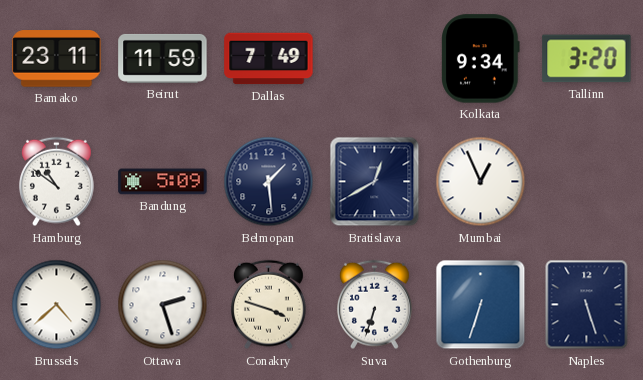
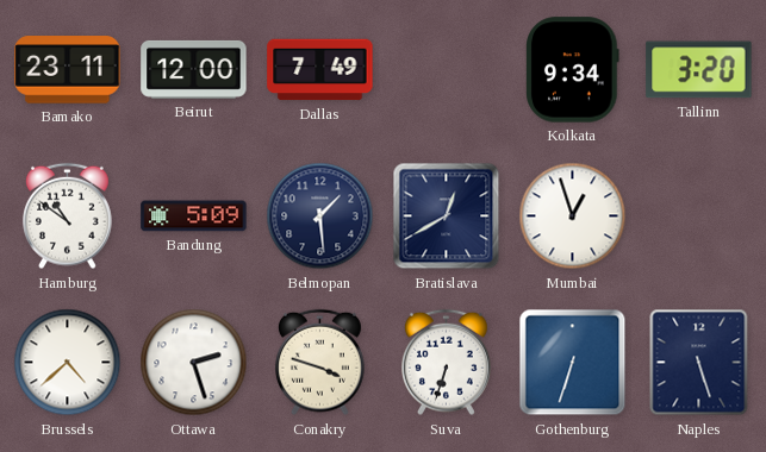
Beirut: 11:59 -> 12:00 (194, 69)
Mumbai: 12:56 -> 12:57 (573, 216)
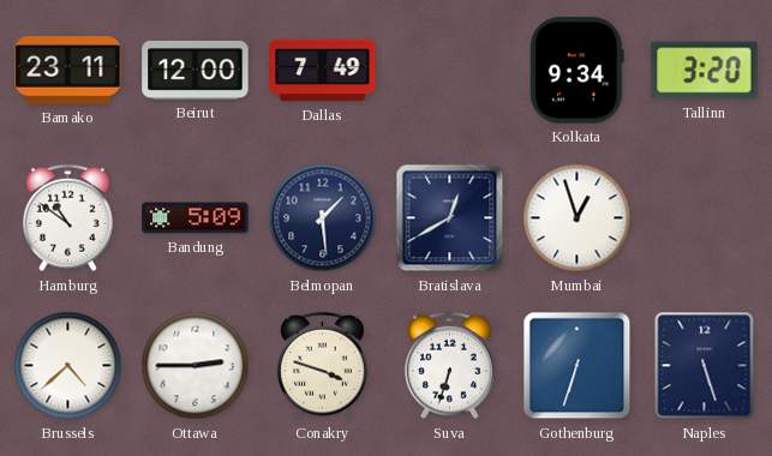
Ottawa: 2:27 -> 2:45 (196, 366)
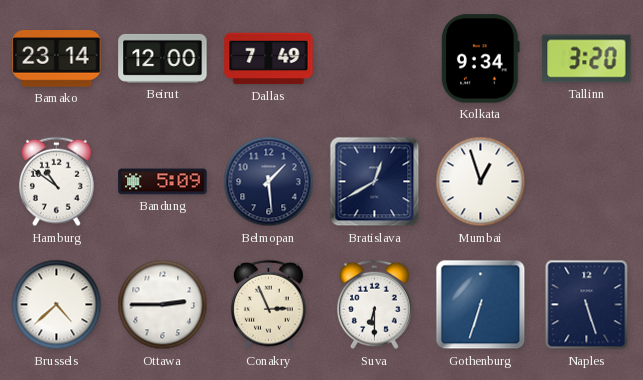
Bamako: 23:11 -> 23:14 (57, 59)
Conakry: 3:48 -> 2:56 (269, 305)
Suva: 6:33 -> 6:30 (375, 305)
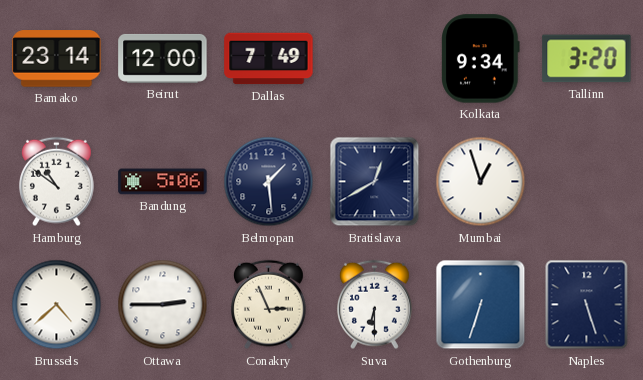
Bandung: 5:09 -> 5:06 (163, 182)
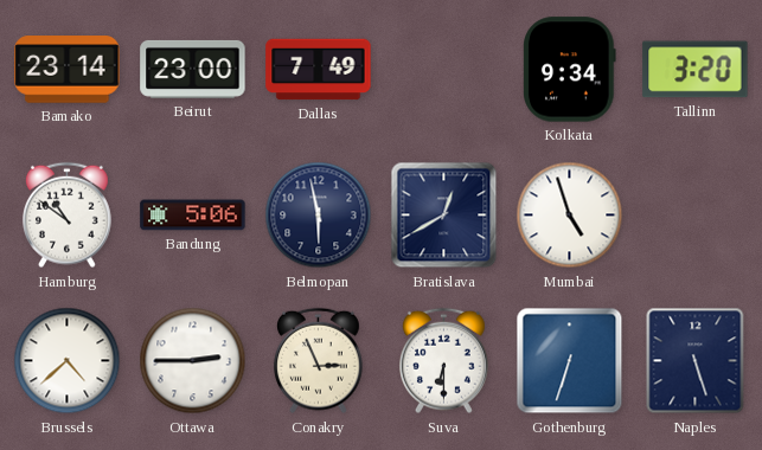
Beirut: 12:00 -> 23:00 (193, 69)
Belmopan: 1:29 -> 5:58 (319, 216)
Mumbai: 12:57 -> 4:57 (570, 216)
